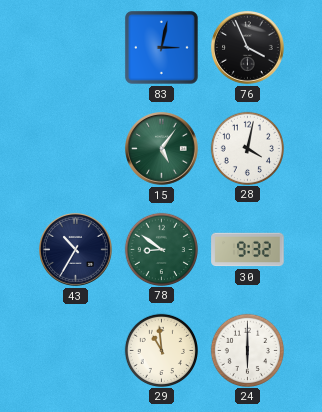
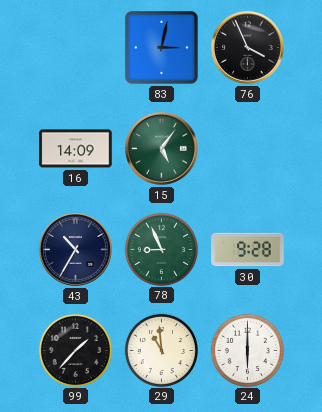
16: none -> 14:09 (76, 149)
28: 4:02 -> none (247, 148)
78: 8:51 -> 8:56 (161, 249)
30: 9:32 -> 9:28 (248, 250)
99: none -> 1:37 (75, 350)
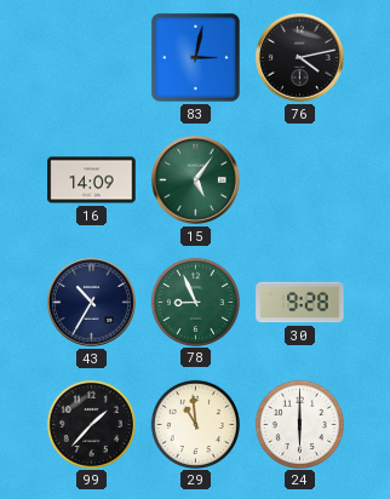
76: 3:56 -> 4:13 (300, 58)
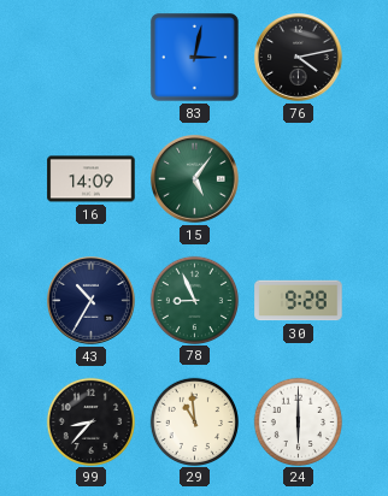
99: 1:37 -> 8:37 (90, 421)
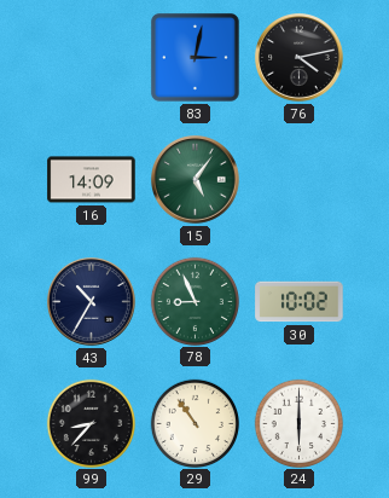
30: 9:28 -> 10:02 (300, 302)
29: 10:59 -> 10:54 (194, 423)
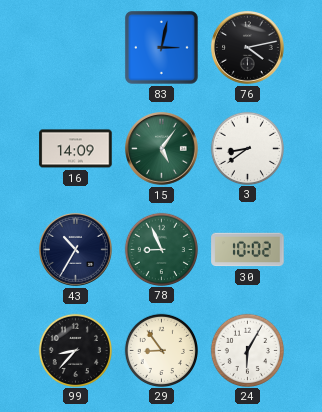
3: none -> 8:39 (247, 148)
29: 10:54 -> 8:54 (161, 350)
24: 6:00 -> 6:05 (247, 350)
